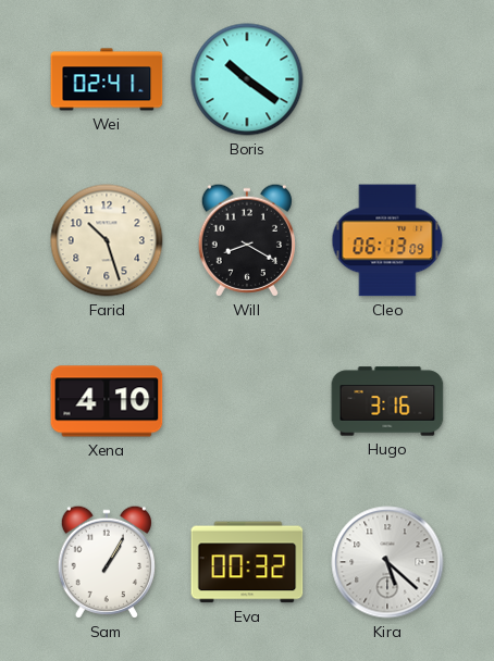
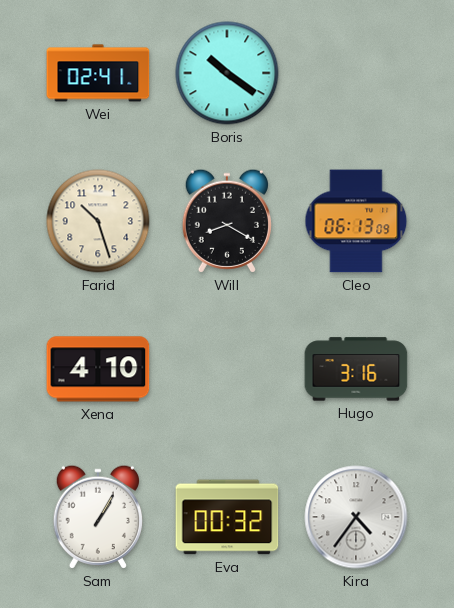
Kira: 5:22 -> 4:36 (356, 517)
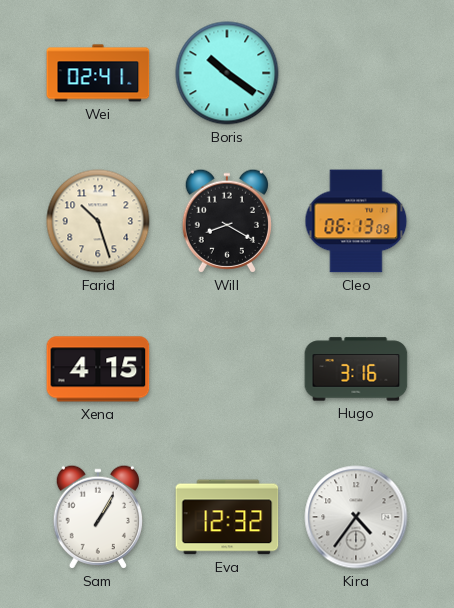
Xena: 4:10 -> 4:15 (98, 369)
Eva: 00:32 -> 12:32 (227, 517)
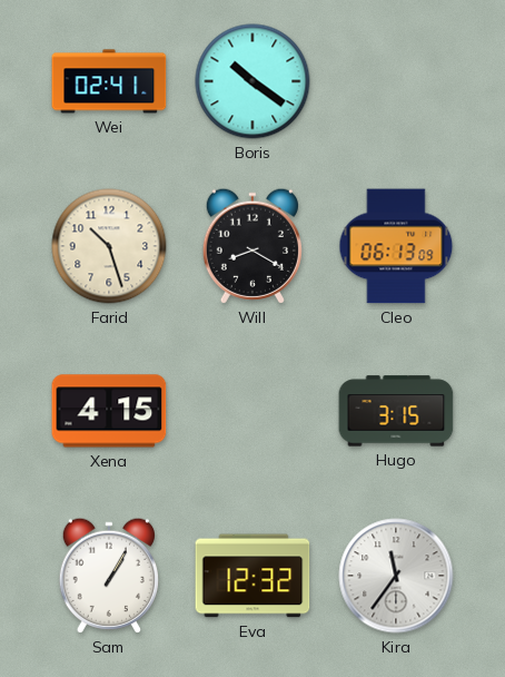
Hugo: 3:16 -> 3:15 (396, 411)
Kira: 4:36 -> 11:36 (396, 576)
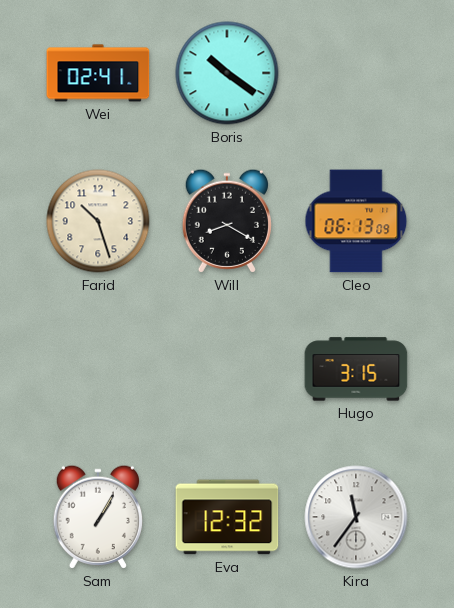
Xena: 4:15 -> none (109, 411)
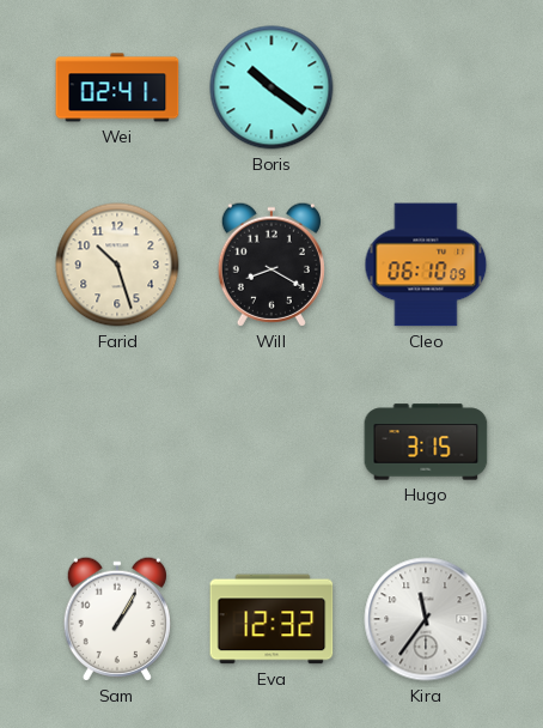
Cleo: 06:13 -> 06:10 (426, 265)
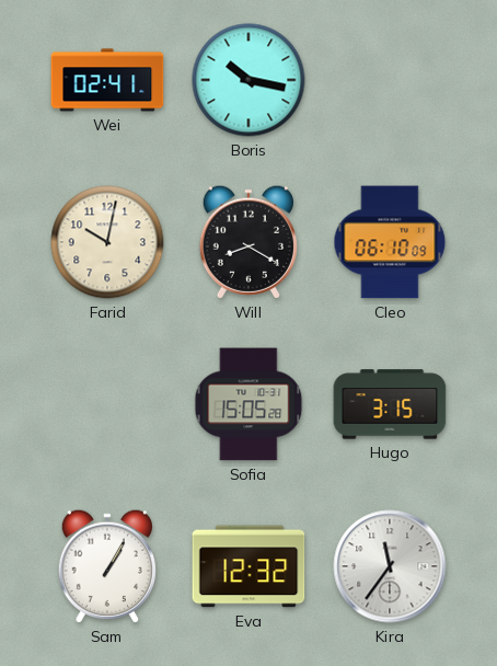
Boris: 10:21 -> 10:17 (248, 80)
Farid: 10:27 -> 10:02 (107, 242)
Sofia: none -> 15:05 (248, 404)
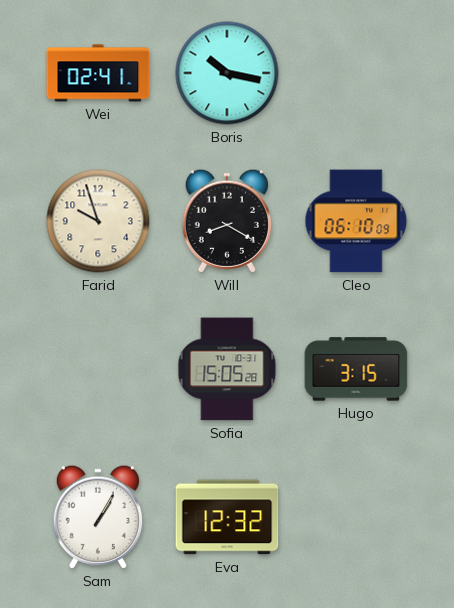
Farid: 10:02 -> 9:57 (98, 221)
Kira: 11:36 -> none (390, 566)
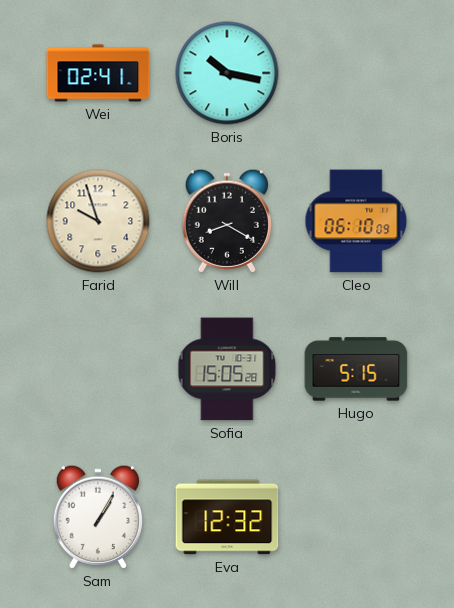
Hugo: 3:15 -> 5:15 (356, 369)
